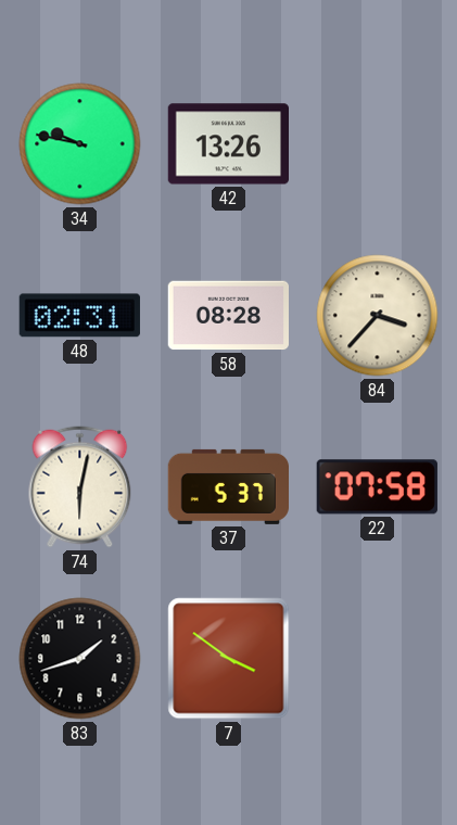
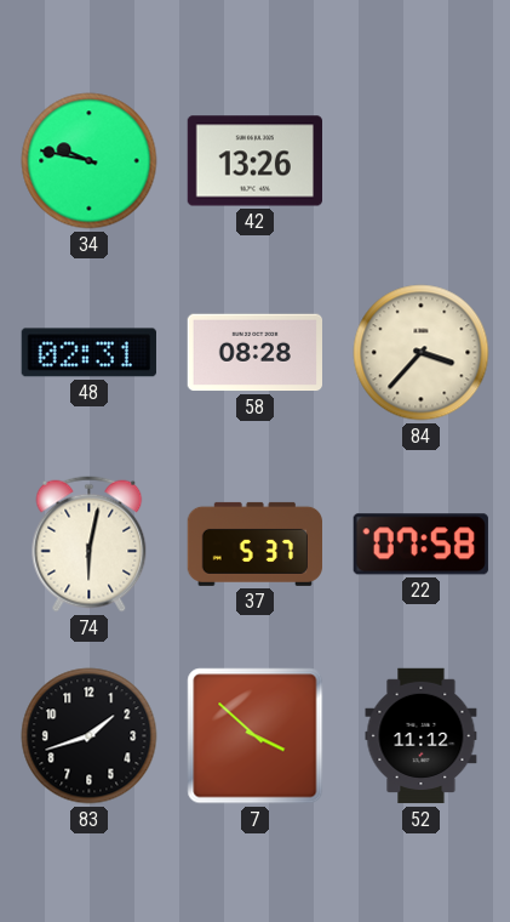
7: 3:51 -> 3:52 (256, 736)
52: none -> 11:12 (422, 736)
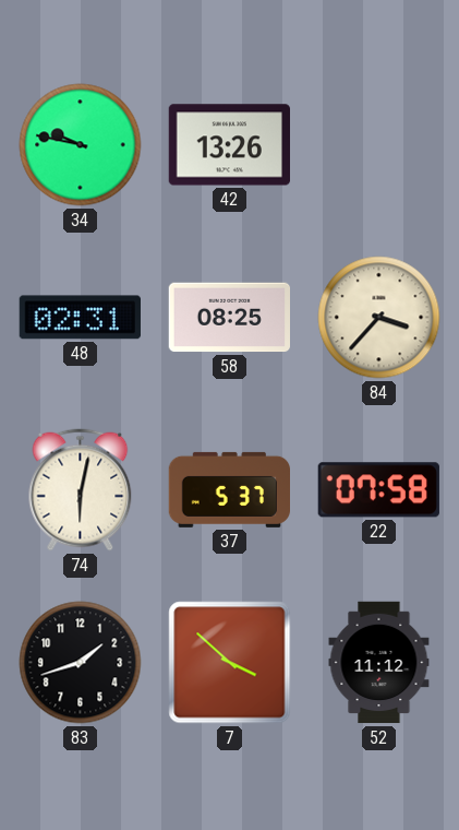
58: 08:28 -> 08:25 (229, 318)
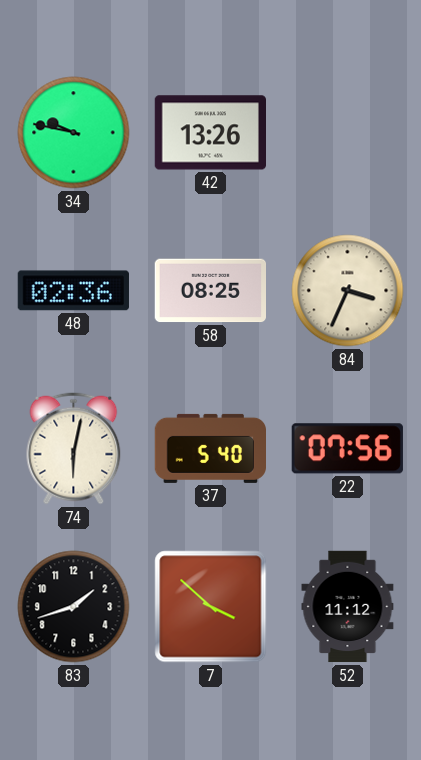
48: 02:31 -> 02:36 (73, 291)
84: 3:37 -> 3:34 (348, 291)
37: 5:37 -> 5:40 (210, 448)
22: 07:58 -> 07:56 (347, 449)
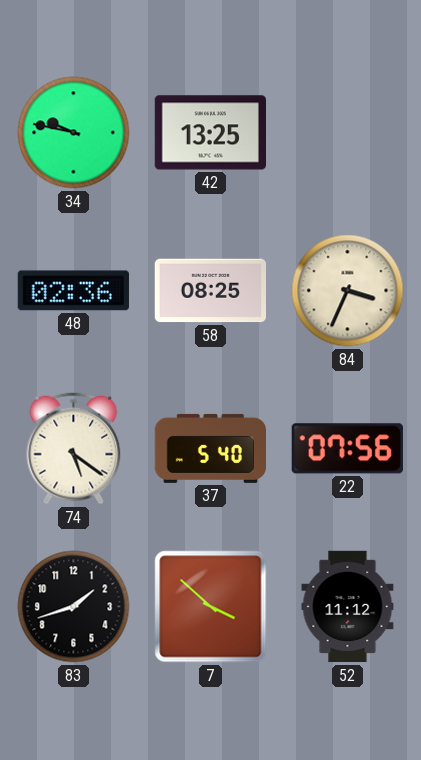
42: 13:26 -> 13:25 (210, 133)
74: 6:02 -> 5:21 (74, 449)
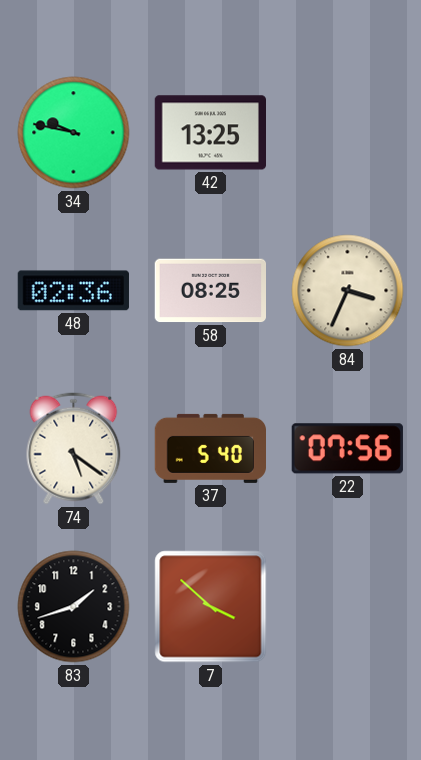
52: 11:12 -> none (348, 607)
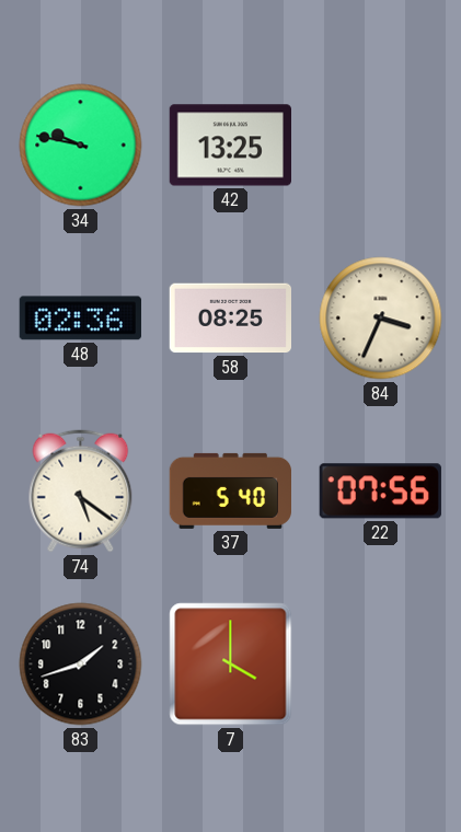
7: 3:52 -> 4:00 (231, 665)
